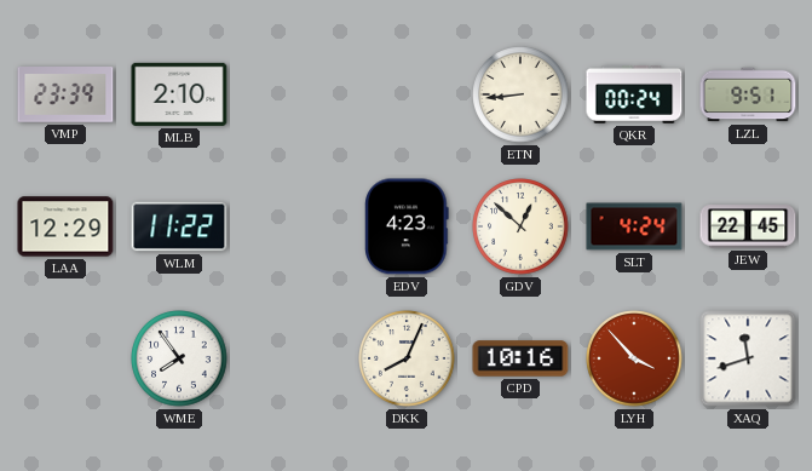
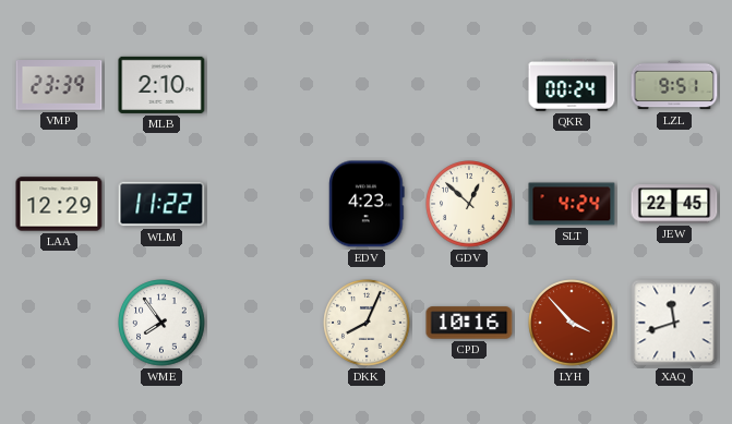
ETN: 8:44 -> none (520, 94)
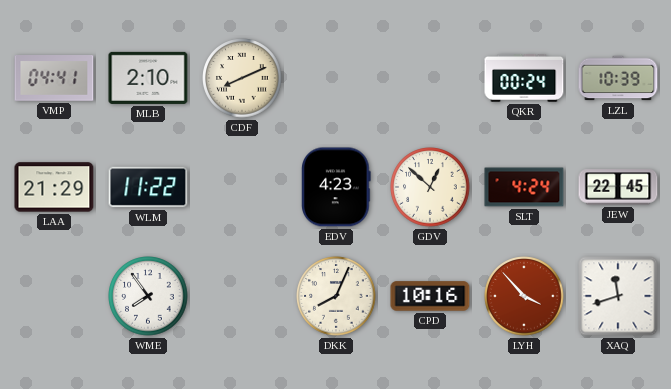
VMP: 23:39 -> 04:41 (54, 79)
CDF: none -> 8:11 (242, 78)
LZL: 9:51 -> 10:39 (618, 78)
LAA: 12:29 -> 21:29 (54, 187)
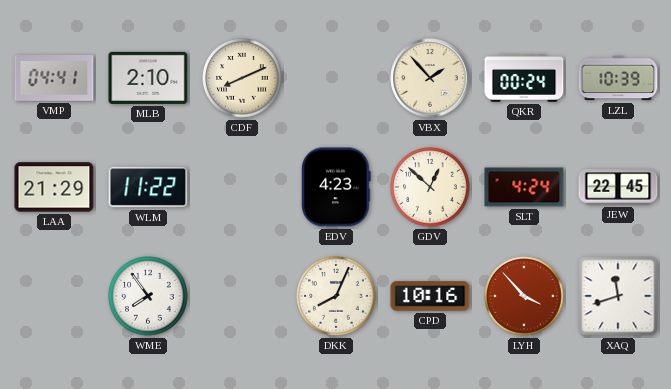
VBX: none -> 1:53 (430, 78)
